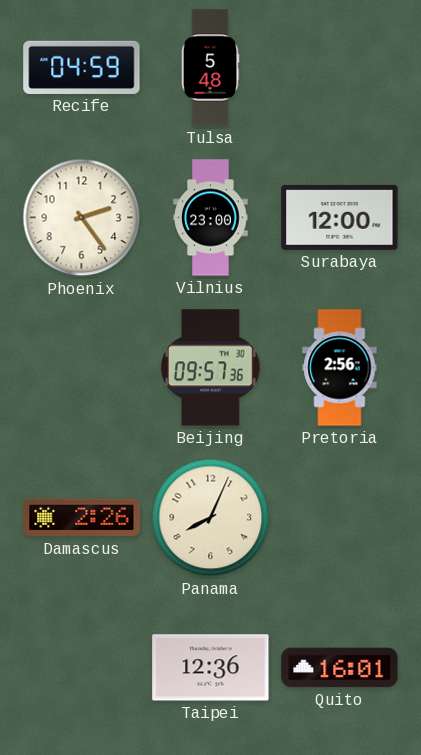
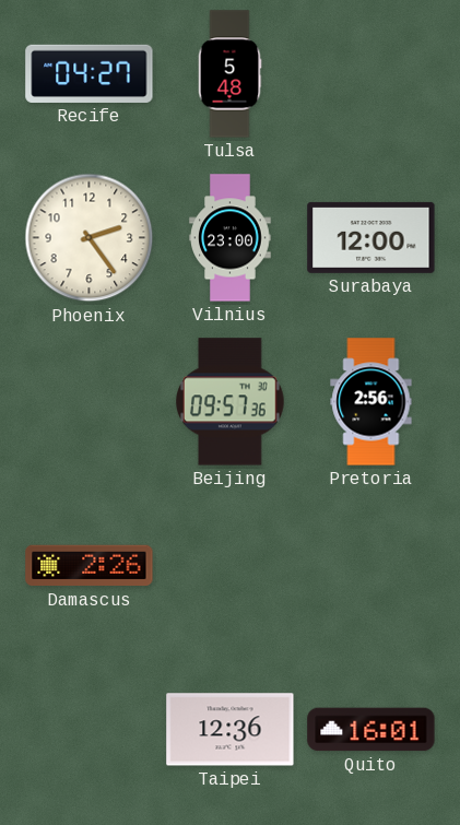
Recife: 04:59 -> 04:27 (90, 73)
Panama: 8:04 -> none (211, 518)
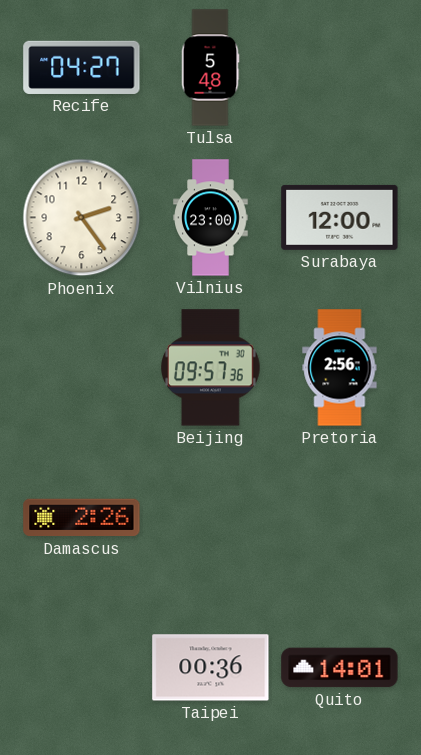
Taipei: 12:36 -> 00:36 (211, 668)
Quito: 16:01 -> 14:01 (340, 668)
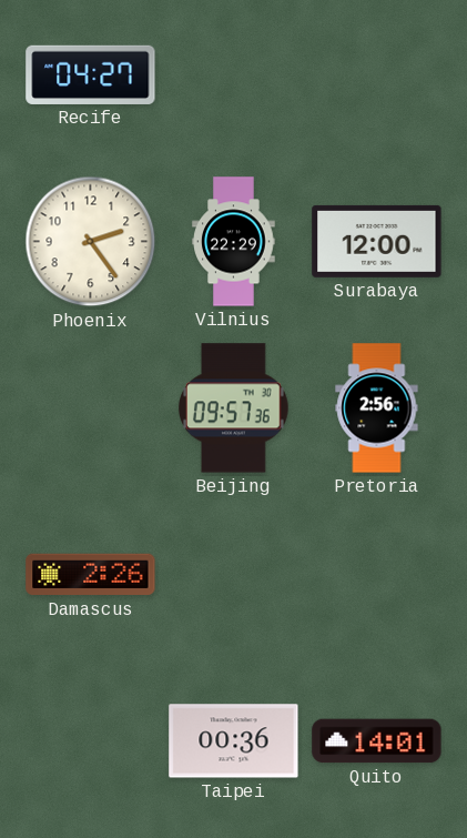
Tulsa: 5:48 -> none (210, 68)
Vilnius: 23:00 -> 22:29 (234, 242)
